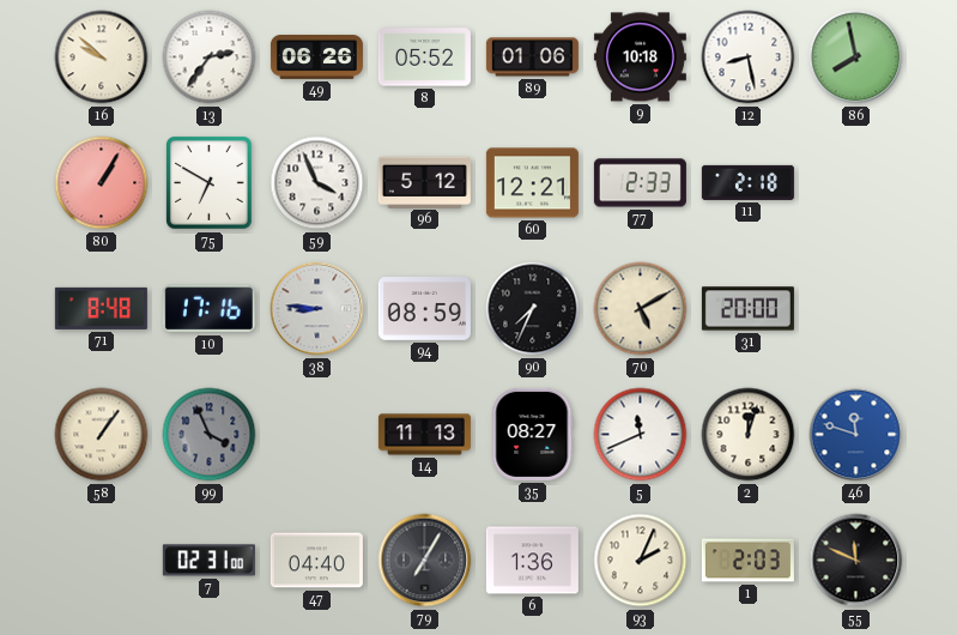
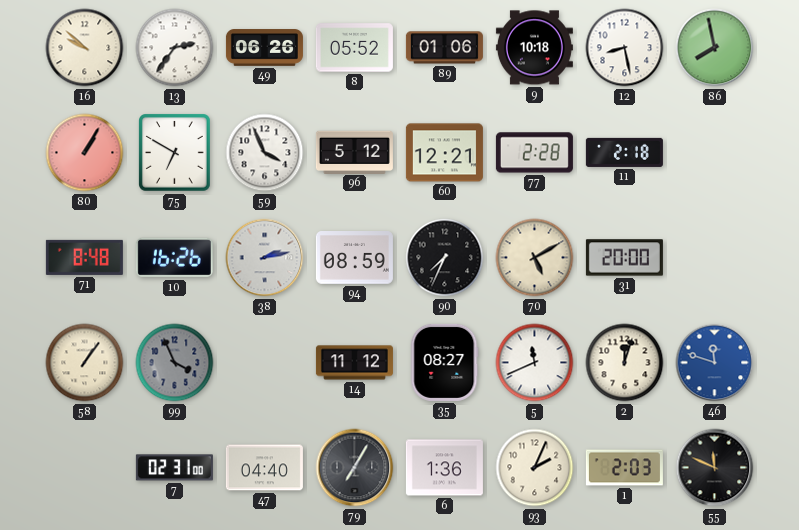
77: 2:33 -> 2:28 (534, 153)
10: 17:16 -> 16:26 (174, 258)
38: 8:46 -> 2:13 (265, 258)
14: 11:13 -> 11:12 (354, 363)
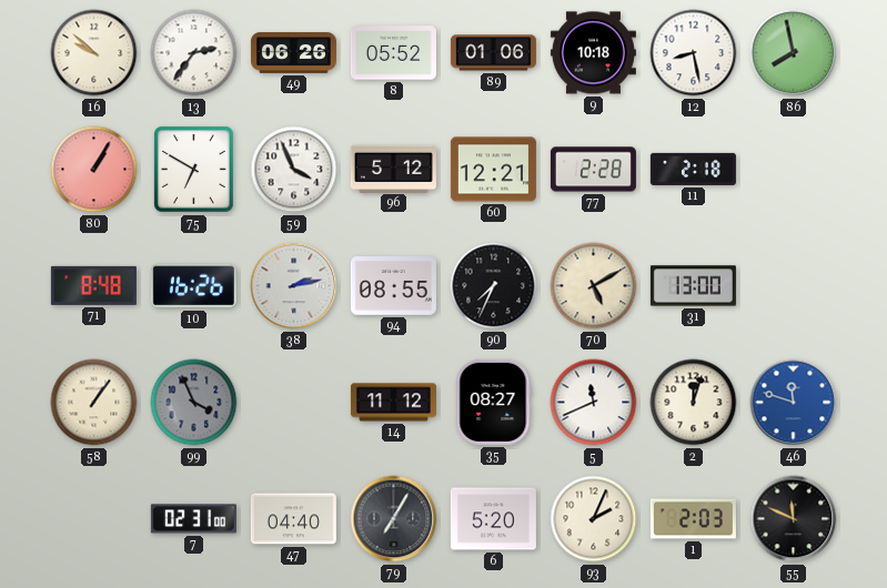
94: 08:59 -> 08:55 (393, 286)
31: 20:00 -> 13:00 (693, 286)
6: 1:36 -> 5:20 (493, 519)
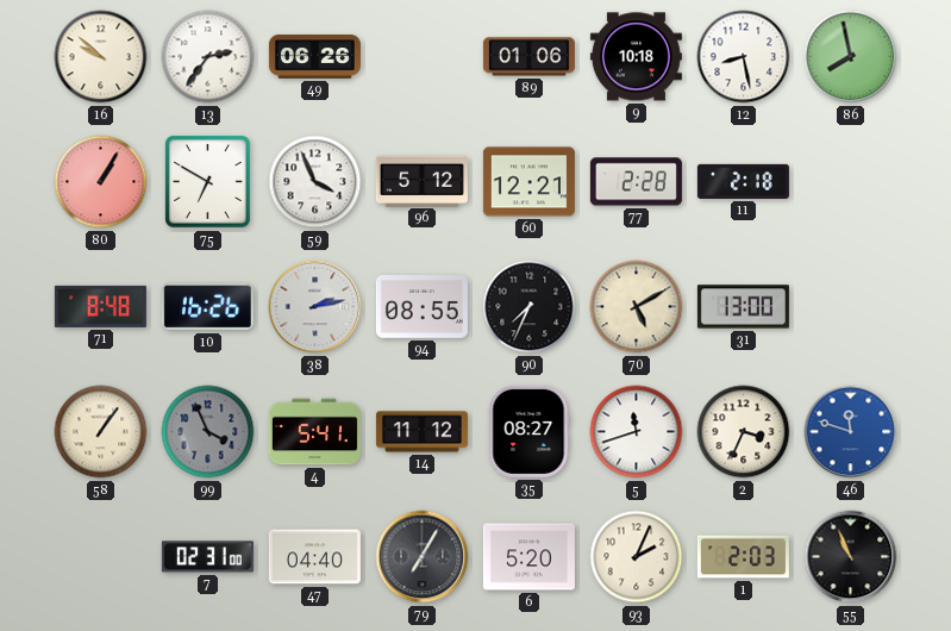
8: 05:52 -> none (393, 53)
4: none -> 5:41 (314, 432)
5: 11:41 -> 11:42 (637, 432)
2: 12:03 -> 3:34 (744, 432)
55: 11:49 -> 10:56 (851, 557)
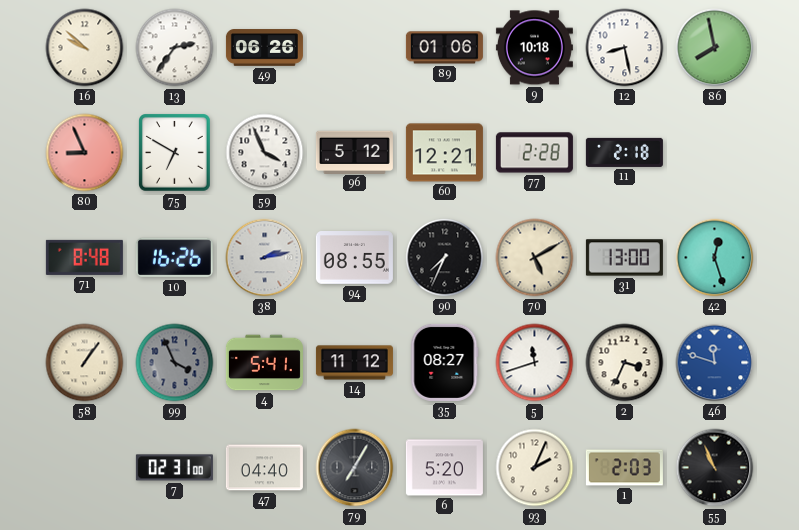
80: 1:05 -> 8:56 (85, 153)
42: none -> 12:27 (715, 258)
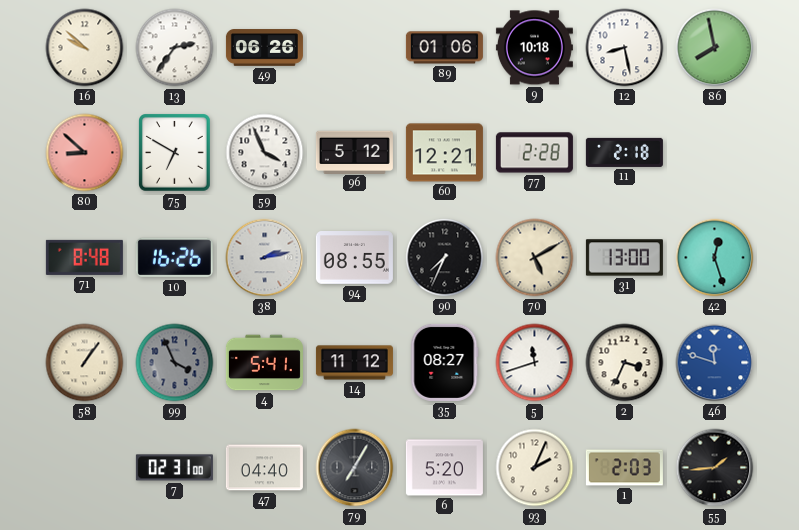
80: 8:56 -> 8:52 (85, 153)
55: 10:56 -> 1:44 (715, 468)
